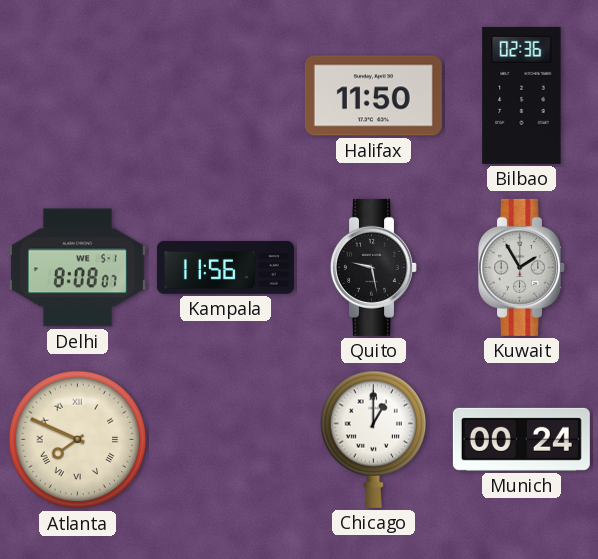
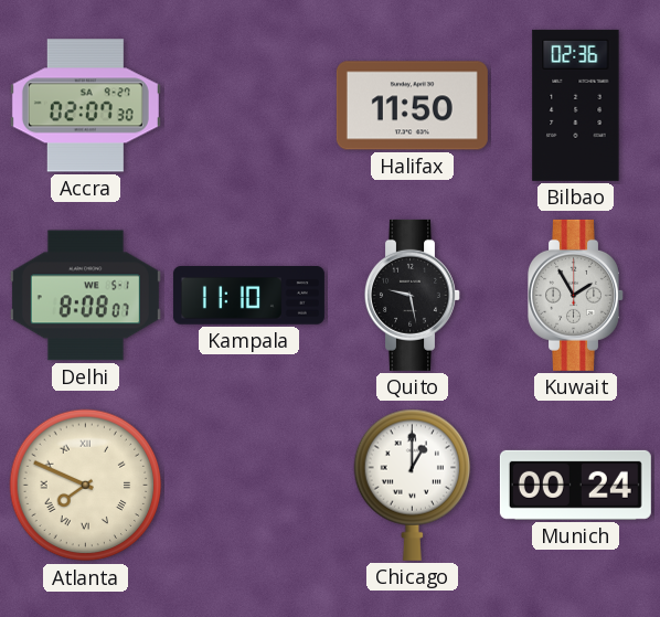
Accra: none -> 02:07 (85, 106)
Kampala: 11:56 -> 11:10 (248, 296)
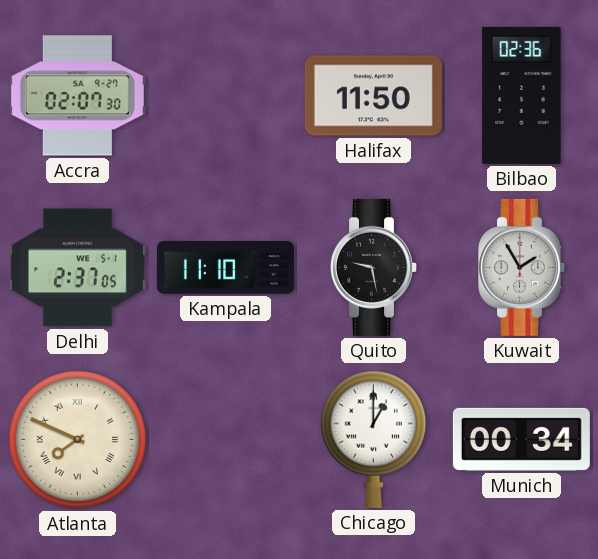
Delhi: 8:08 -> 2:37 (77, 268)
Munich: 00:24 -> 00:34 (521, 439)
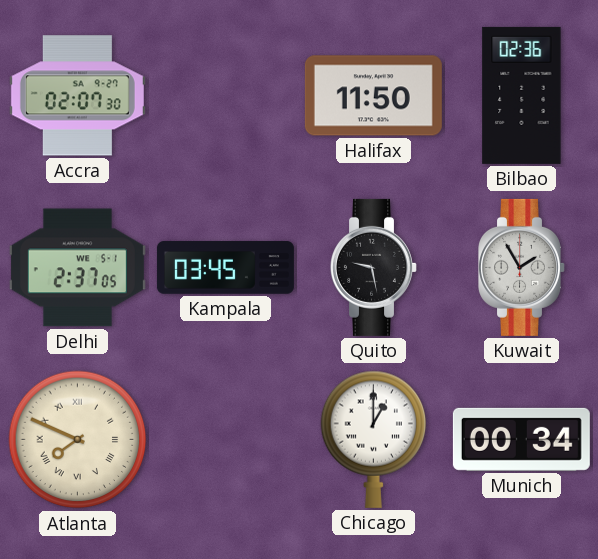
Kampala: 11:10 -> 03:45 (225, 268)
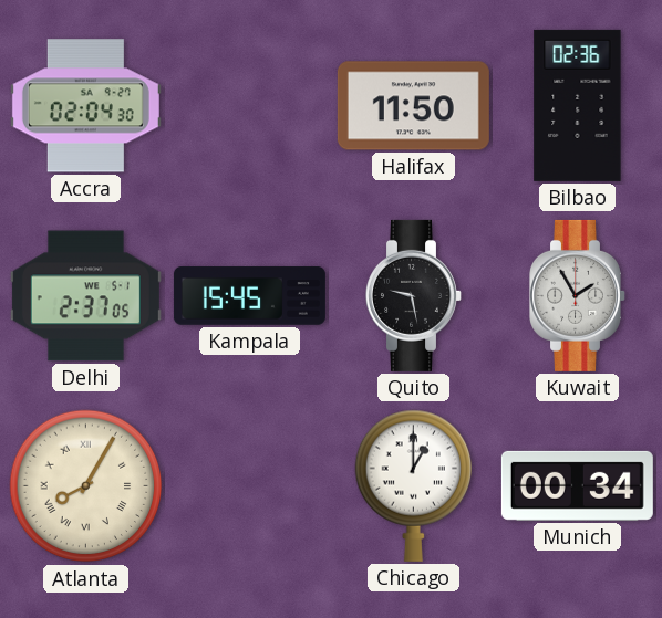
Accra: 02:07 -> 02:04 (85, 106)
Kampala: 03:45 -> 15:45 (249, 296)
Atlanta: 7:49 -> 8:05 (86, 486)
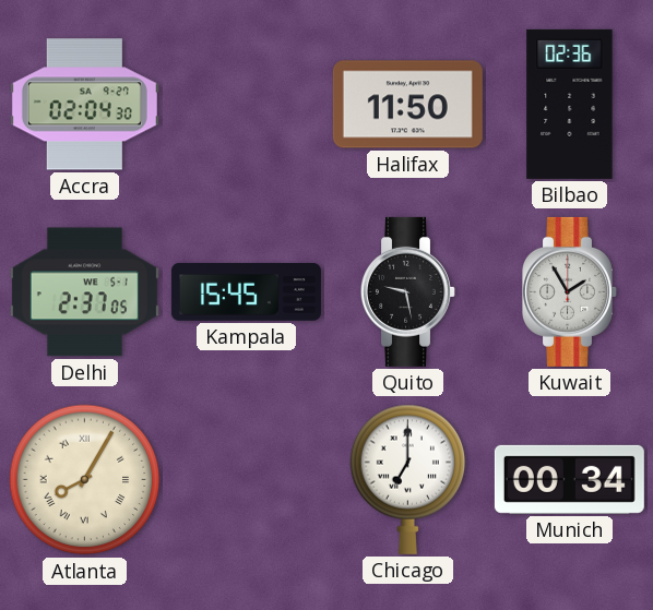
Chicago: 1:00 -> 7:00 (408, 479)
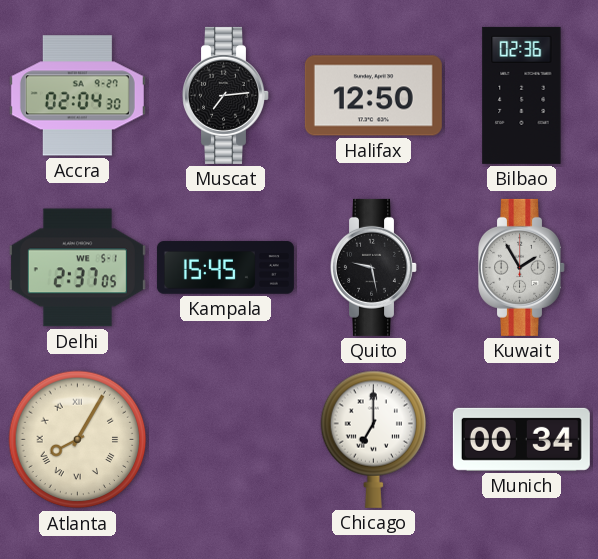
Muscat: none -> 7:14 (226, 95)
Halifax: 11:50 -> 12:50 (373, 96)
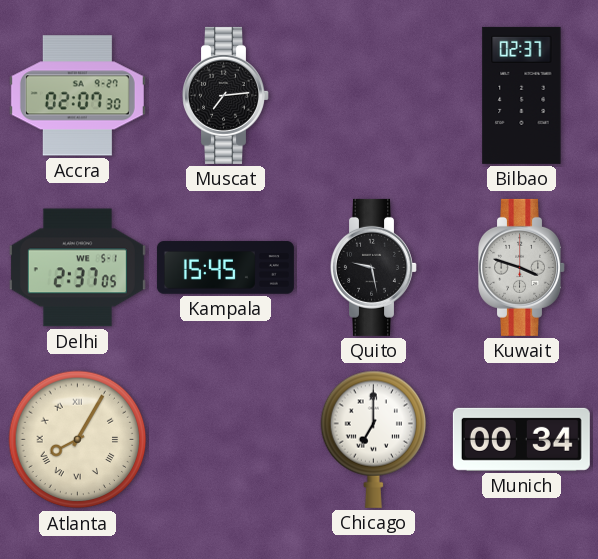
Accra: 02:04 -> 02:07 (77, 96)
Halifax: 12:50 -> none (373, 96)
Bilbao: 02:36 -> 02:37 (522, 95)
Kuwait: 1:55 -> 3:48 (522, 267)
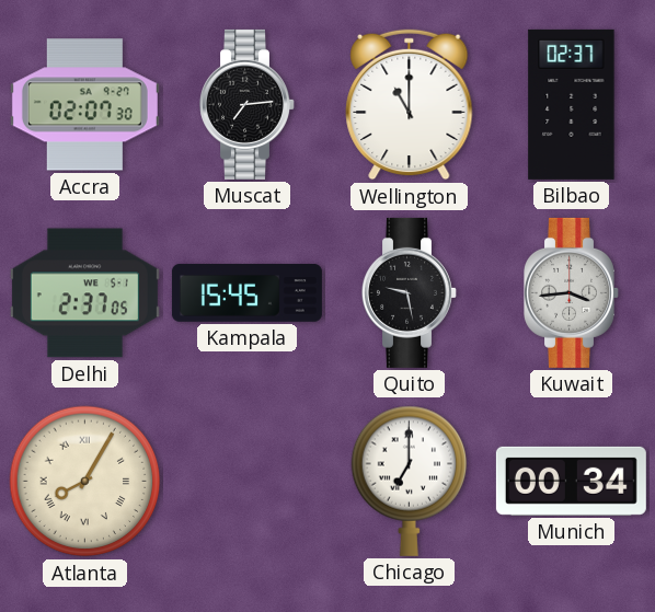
Wellington: none -> 11:00 (410, 105)
Kuwait: 3:48 -> 3:44 (572, 292)
